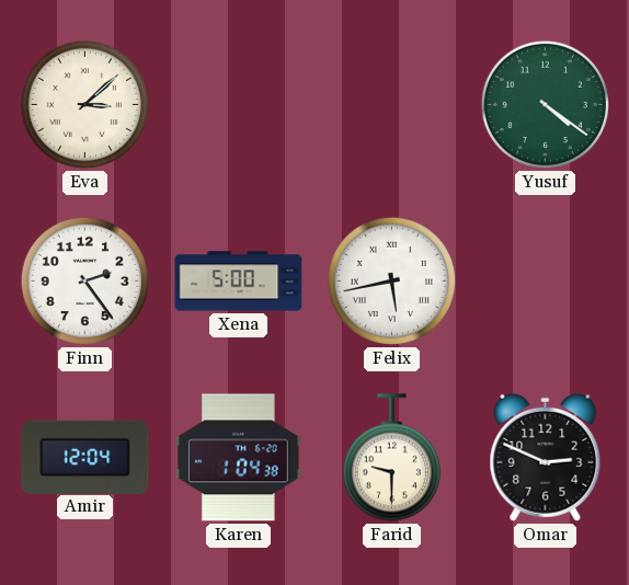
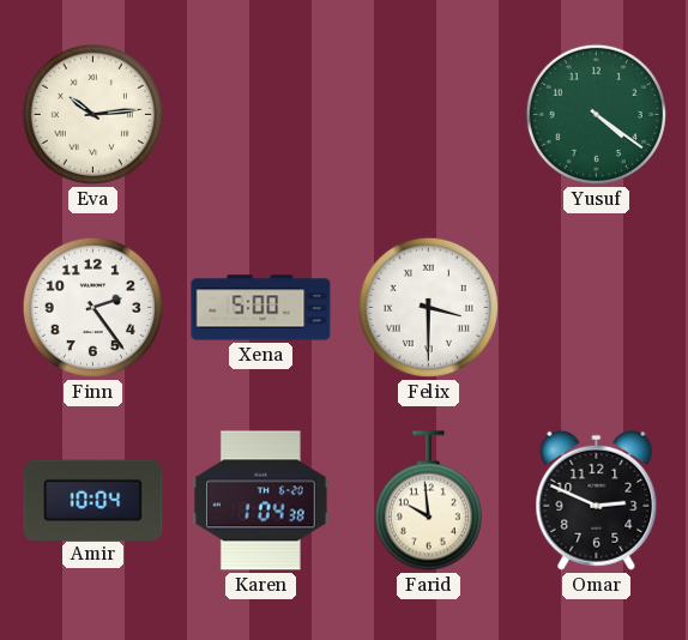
Eva: 3:08 -> 10:14 (92, 114)
Felix: 5:43 -> 3:30 (428, 307)
Amir: 12:04 -> 10:04 (93, 500)
Farid: 9:30 -> 9:59 (428, 501)
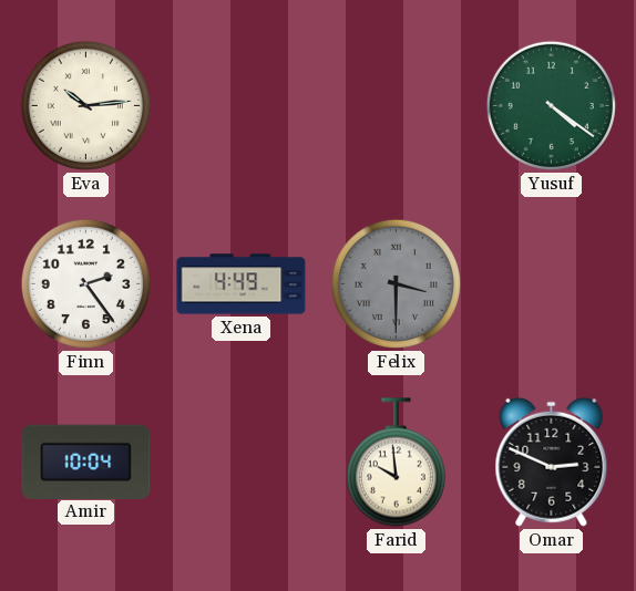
Xena: 5:00 -> 4:49 (242, 284)
Felix dial: white -> grey (396, 283)
Karen: 1:04 -> none (261, 501)
